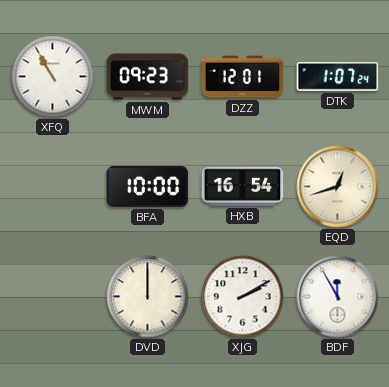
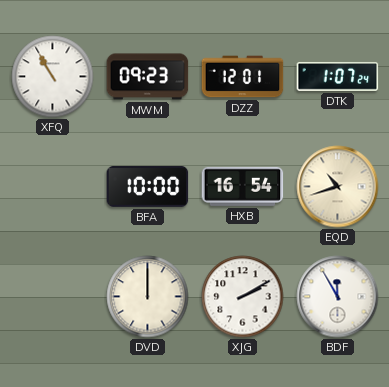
EQD: 12:42 -> 10:42 (338, 187)
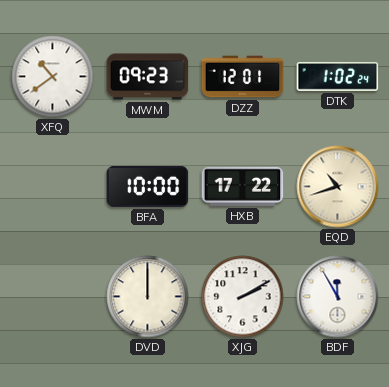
XFQ: 10:55 -> 10:39 (53, 77)
DTK: 1:07 -> 1:02 (338, 76)
HXB: 16:54 -> 17:22 (243, 186)
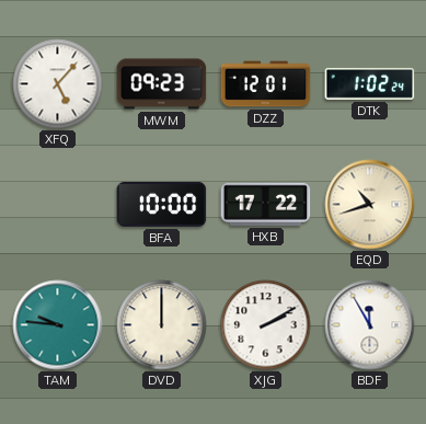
XFQ: 10:39 -> 5:07 (58, 84)
TAM: none -> 9:46 (58, 325)
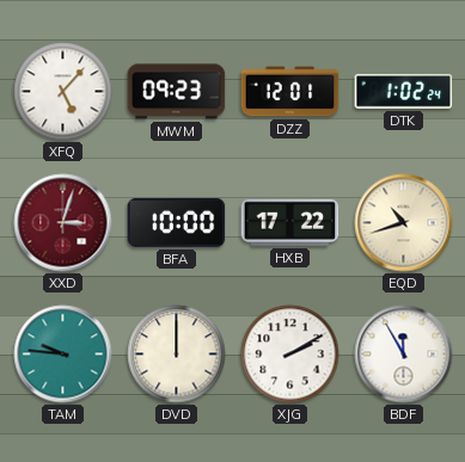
XXD: none -> 3:03 (63, 223)
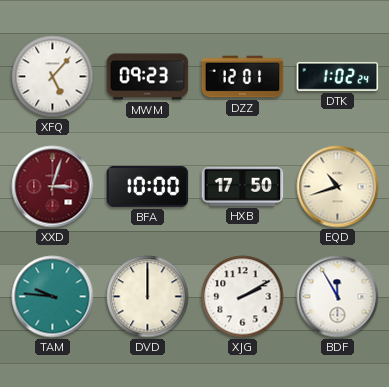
HXB: 17:22 -> 17:50 (243, 186)
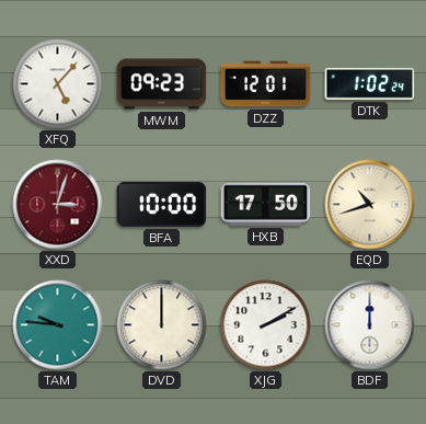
BDF: 11:55 -> 12:00 (370, 325)
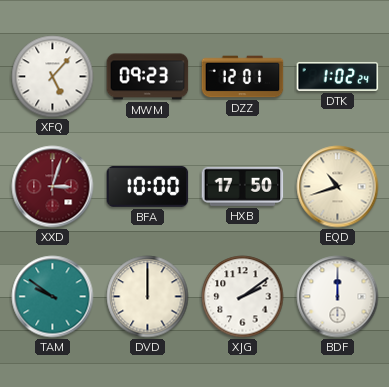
TAM: 9:46 -> 9:51 (53, 297)
XJG: 2:10 -> 2:09 (243, 297)
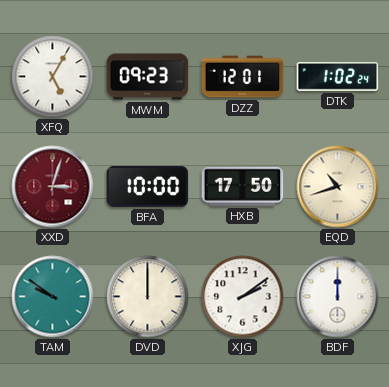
XFQ: 5:07 -> 5:05 (53, 77)
